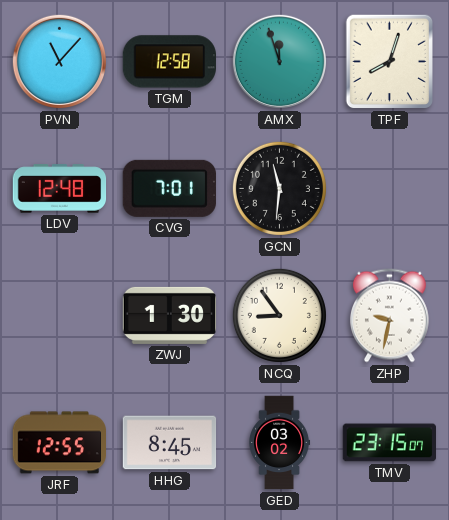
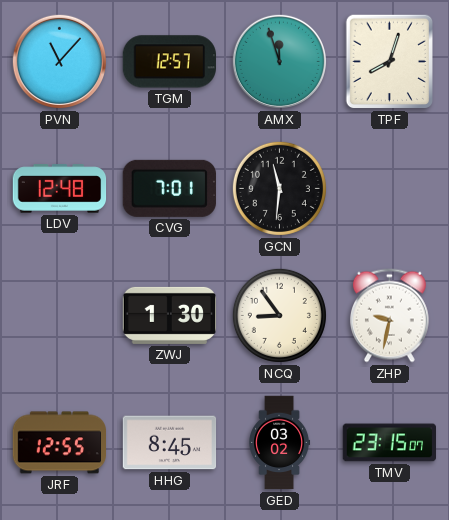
TGM: 12:58 -> 12:57 (169, 62)
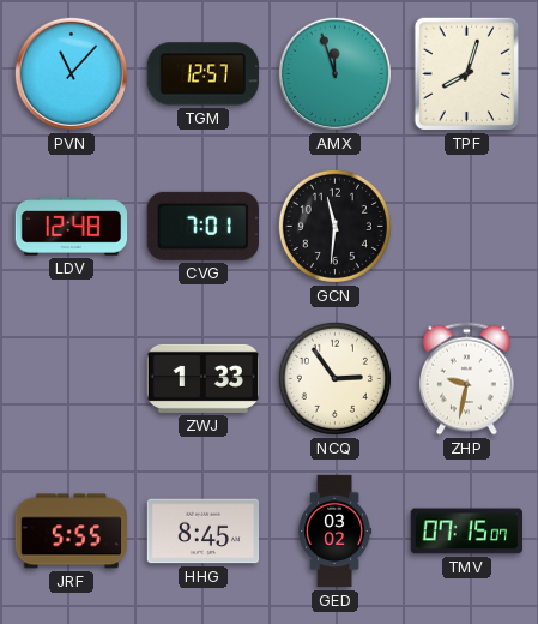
ZWJ: 1:30 -> 1:33 (204, 378)
NCQ: 8:54 -> 2:54 (334, 378)
JRF: 12:55 -> 5:55 (71, 532)
TMV: 23:15 -> 07:15 (466, 532)
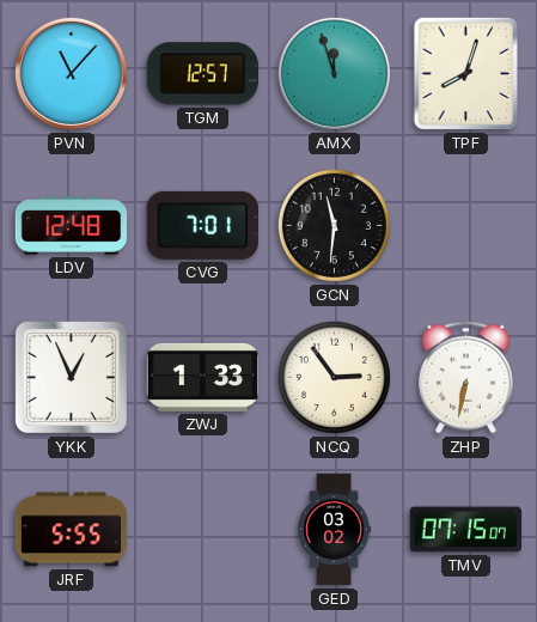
YKK: none -> 12:56 (71, 377)
ZHP: 9:32 -> 6:32 (465, 378)
HHG: 8:45 -> none (204, 532)
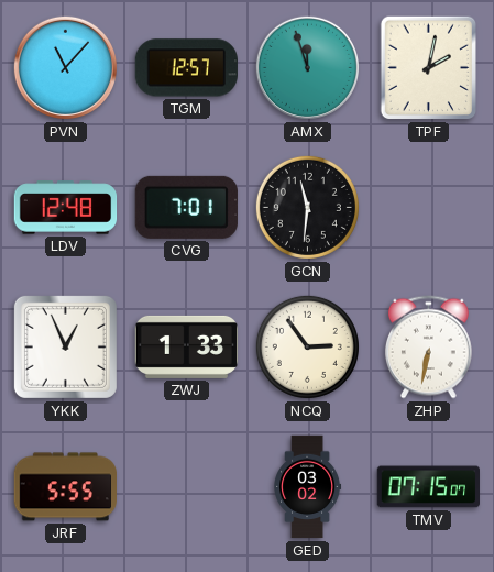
TPF: 8:03 -> 2:02 (428, 68)
